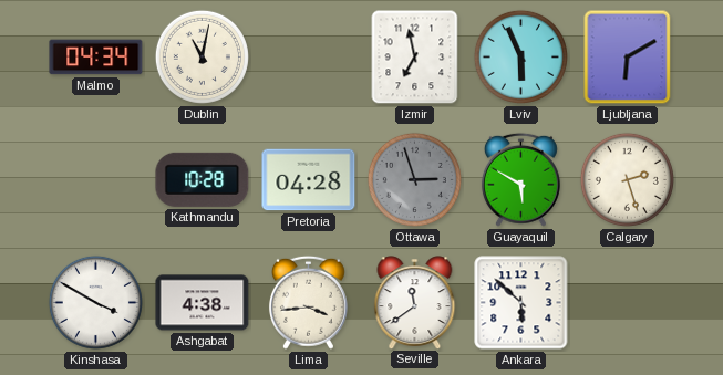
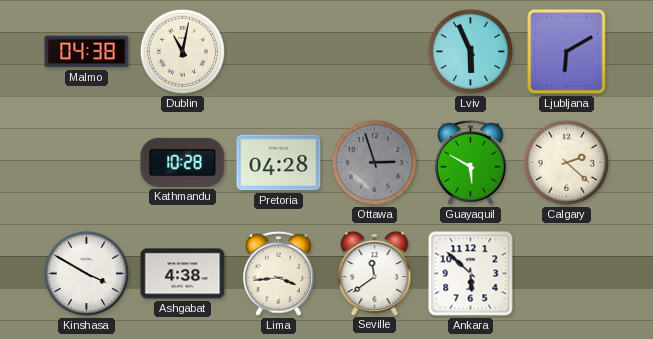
Malmo: 04:34 -> 04:38 (87, 52)
Izmir: 6:58 -> none (415, 58)
Calgary: 2:27 -> 2:22 (566, 162)
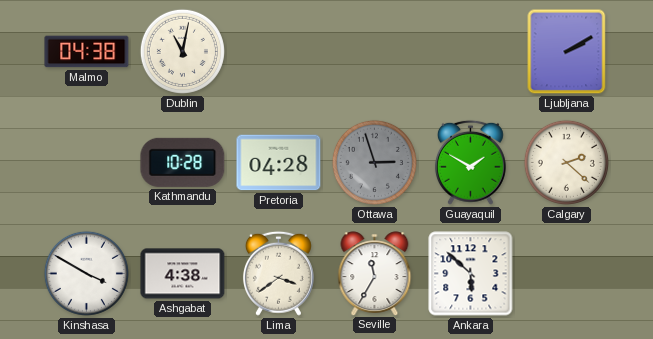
Lviv: 5:56 -> none (470, 51)
Ljubljana: 6:10 -> 2:10 (567, 52)
Guayaquil: 5:50 -> 1:50 (470, 162)
Lima: 3:44 -> 3:39 (278, 273)
Seville: 11:39 -> 11:35 (375, 273)
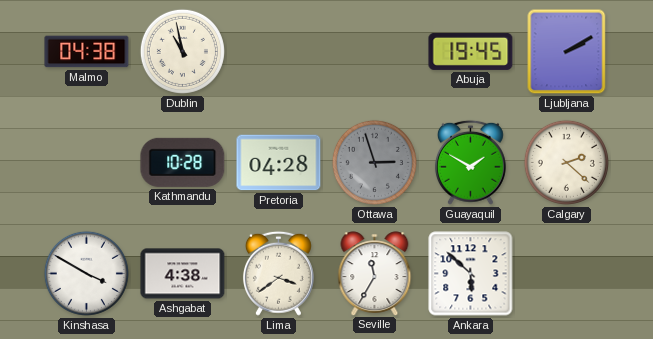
Dublin: 11:02 -> 10:58 (182, 51)
Abuja: none -> 19:45 (471, 51)
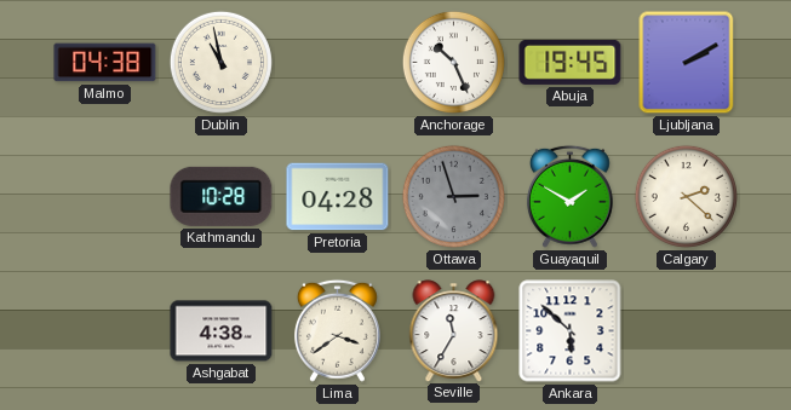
Anchorage: none -> 10:26 (453, 62)
Kinshasa: 3:50 -> none (86, 273)
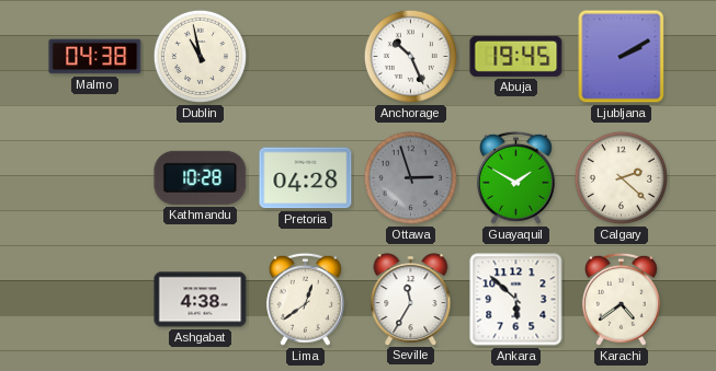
Lima: 3:39 -> 12:39 (305, 299)
Karachi: none -> 4:39 (621, 299)
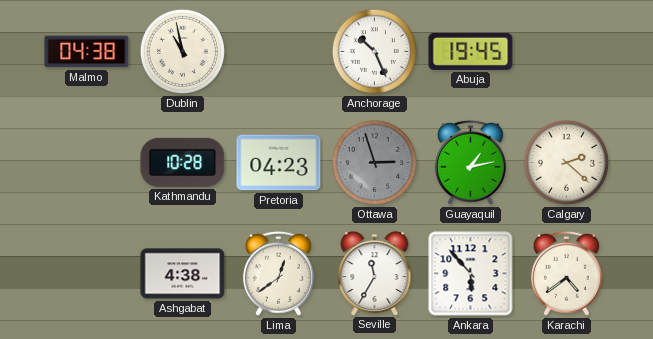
Ljubljana: 2:10 -> none (622, 57)
Pretoria: 04:28 -> 04:23 (279, 163)
Guayaquil: 1:50 -> 1:13 (470, 162)
Ankara: 5:52 -> 5:53 (471, 274)
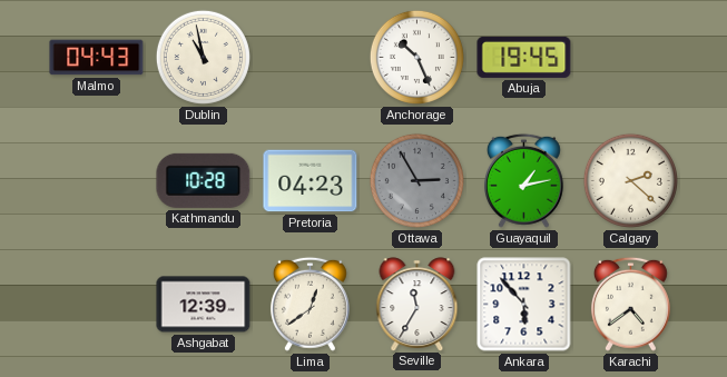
Malmo: 04:38 -> 04:43 (97, 58)
Ottawa: 2:57 -> 2:55 (416, 180)
Ashgabat: 4:38 -> 12:39 (204, 305)
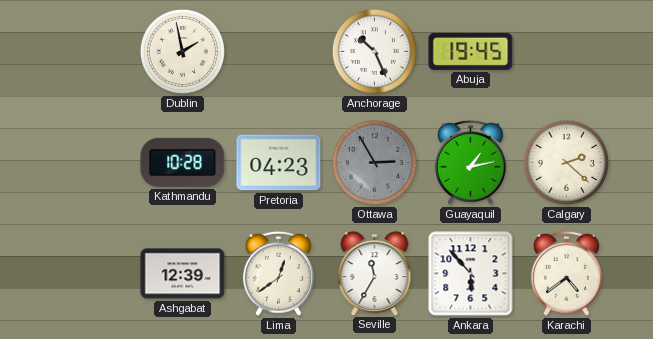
Malmo: 04:43 -> none (97, 58)
Dublin: 10:58 -> 1:58 (182, 51)
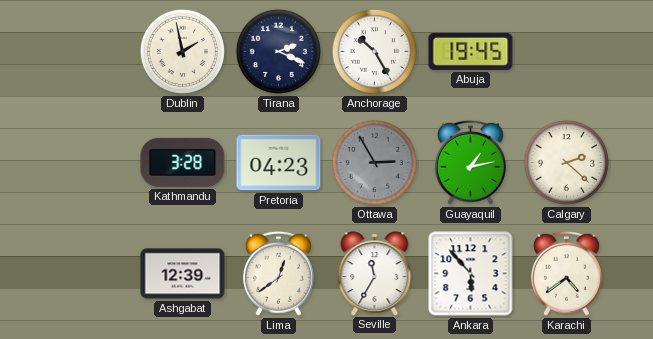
Tirana: none -> 2:19 (278, 51)
Anchorage: 10:26 -> 10:25 (374, 51)
Kathmandu: 10:28 -> 3:28 (183, 162)
